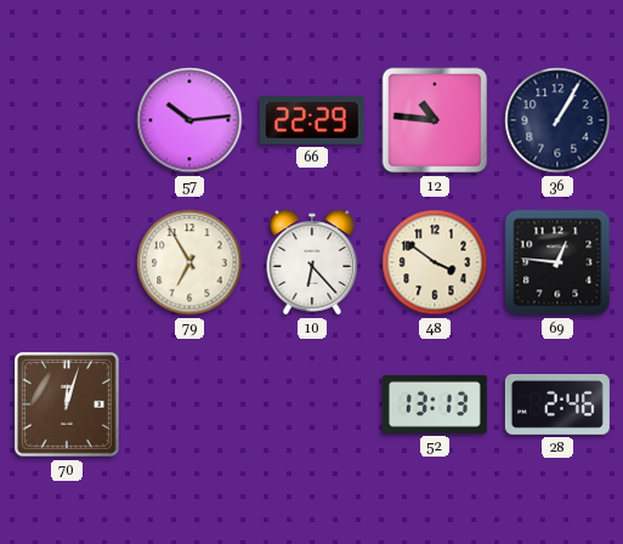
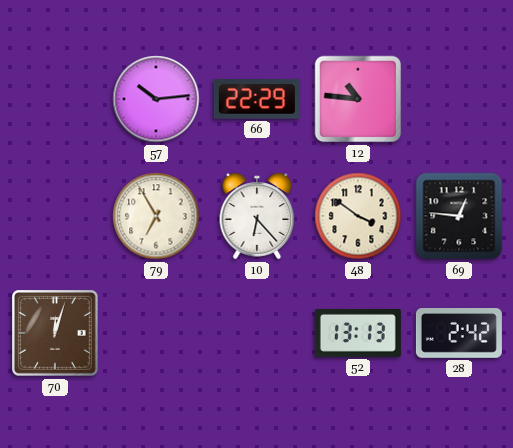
36: 1:05 -> none (557, 120)
28: 2:46 -> 2:42 (459, 334)
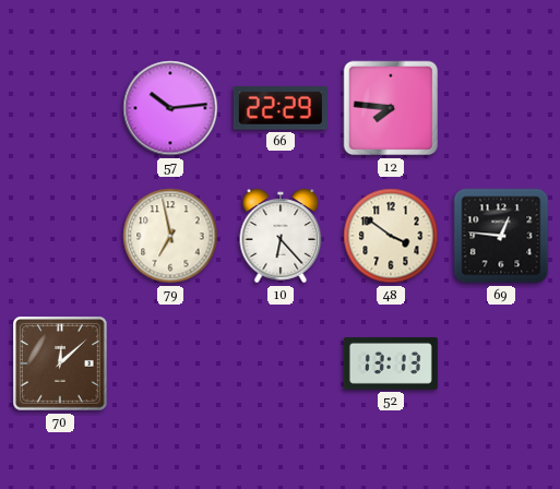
12: 10:46 -> 7:46 (391, 108)
79: 6:55 -> 6:58 (170, 236)
70: 12:03 -> 12:08 (61, 365)
28: 2:42 -> none (459, 334)
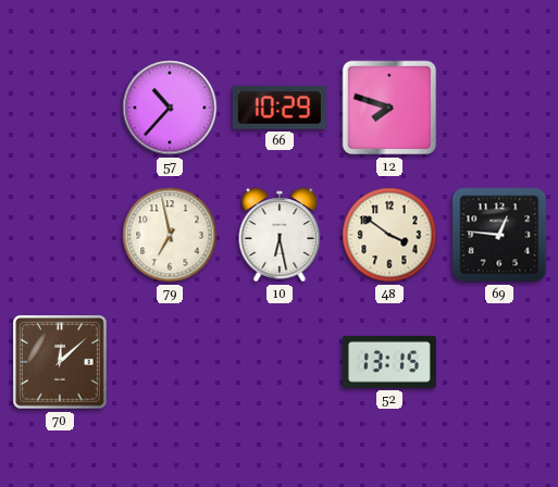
57: 10:14 -> 10:37 (170, 108)
66: 22:29 -> 10:29 (280, 108)
12: 7:46 -> 7:48 (389, 108)
10: 6:23 -> 6:28 (280, 235)
52: 13:13 -> 13:15 (389, 362)
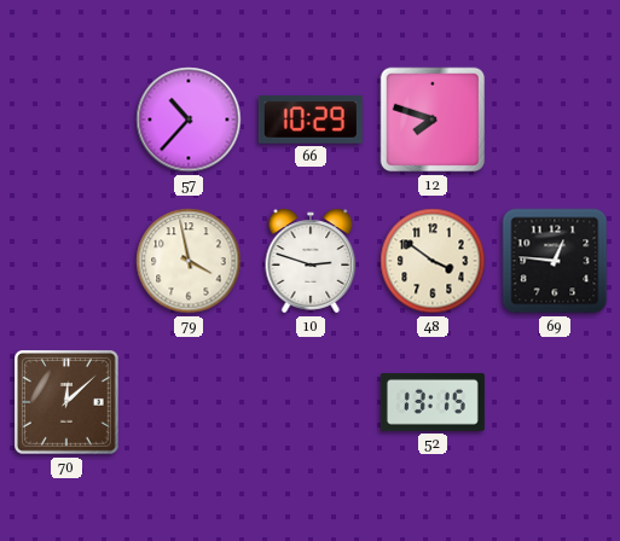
79: 6:58 -> 3:58 (189, 261)
10: 6:28 -> 2:48 (311, 261)
